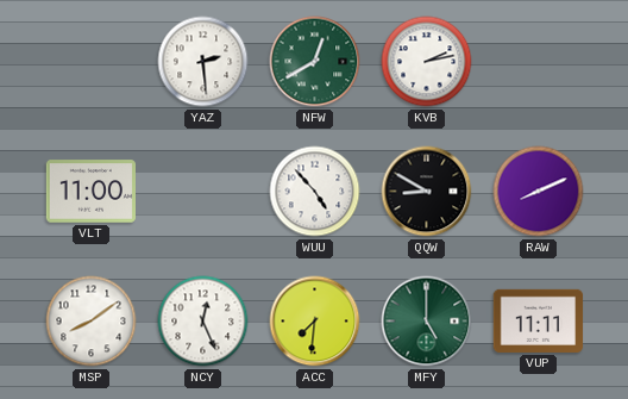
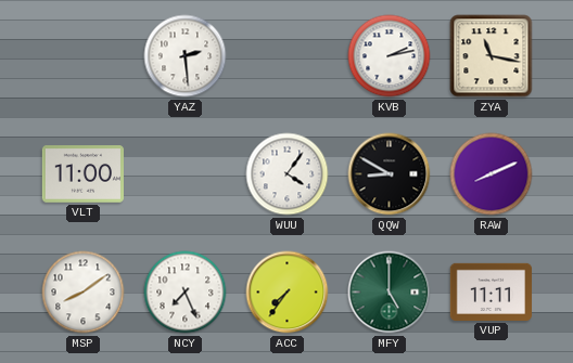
NFW: 12:40 -> none (315, 62)
ZYA: none -> 11:17 (492, 56)
WUU: 4:53 -> 4:06 (288, 174)
NCY: 12:26 -> 7:26 (186, 293)
ACC: 7:31 -> 7:36 (288, 293)
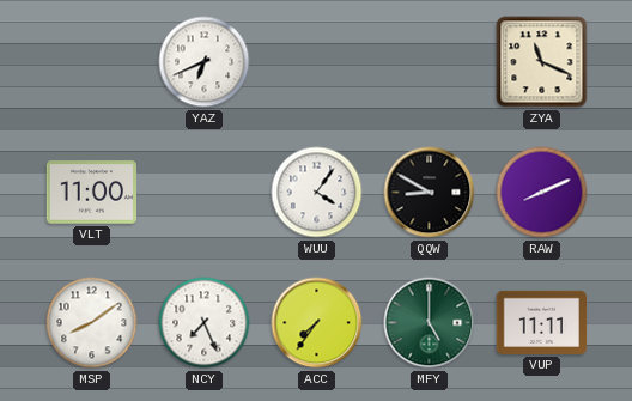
YAZ: 2:29 -> 6:41 (205, 62)
KVB: 2:13 -> none (390, 56)
ZYA: 11:17 -> 11:19 (542, 62)
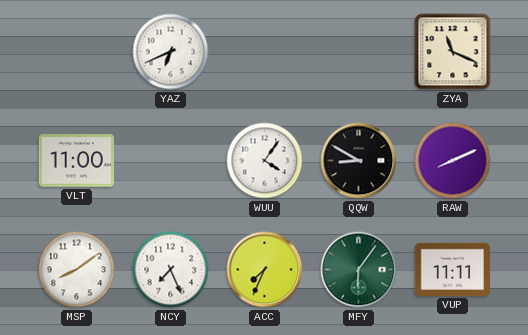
ACC: 7:36 -> 7:34 (265, 270)
MFY: 5:00 -> 6:06 (359, 270)
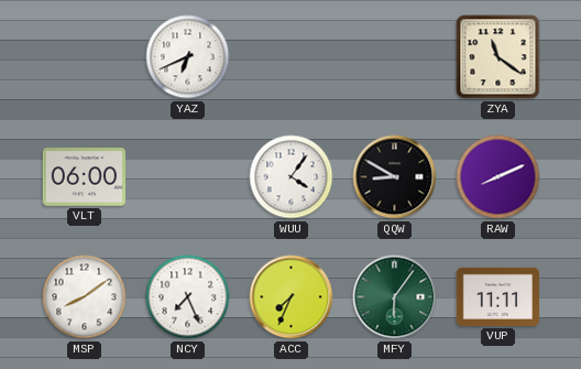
ZYA: 11:19 -> 11:21 (498, 57)
VLT: 11:00 -> 06:00 (84, 177)
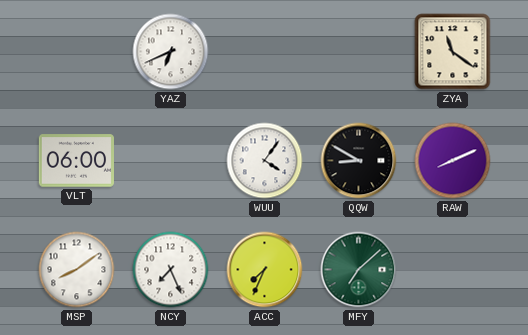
MFY: 6:06 -> 7:08 (359, 270)
VUP: 11:11 -> none (498, 296)
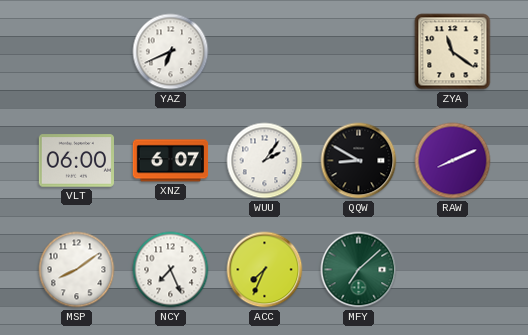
XNZ: none -> 6:07 (171, 161)
WUU: 4:06 -> 2:06 (265, 161)
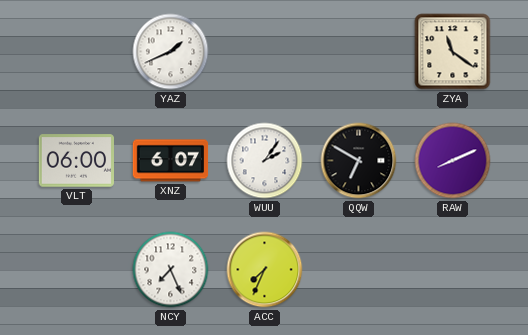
YAZ: 6:41 -> 1:41 (171, 52)
QQW: 8:50 -> 6:50 (359, 161)
MSP: 8:09 -> none (77, 270)
MFY: 7:08 -> none (359, 270)
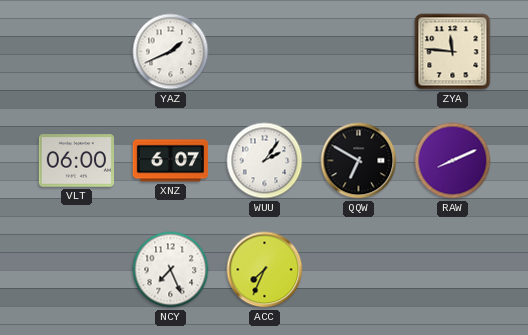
ZYA: 11:21 -> 11:46 (453, 52)
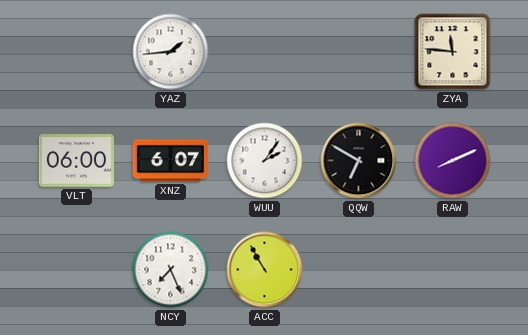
YAZ: 1:41 -> 1:44 (171, 52)
ACC: 7:34 -> 10:55 (265, 270)
